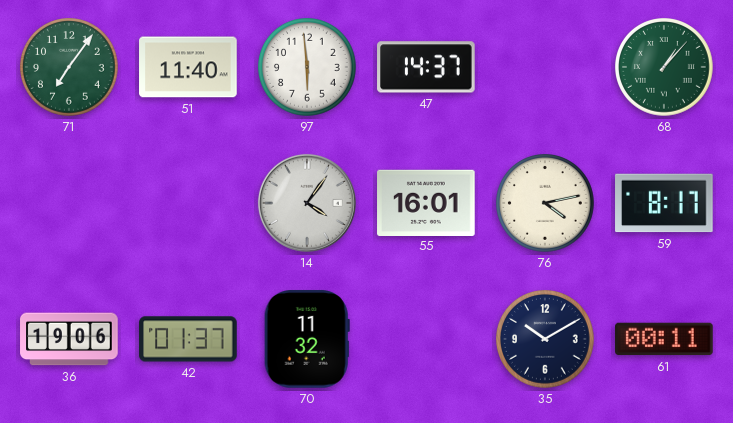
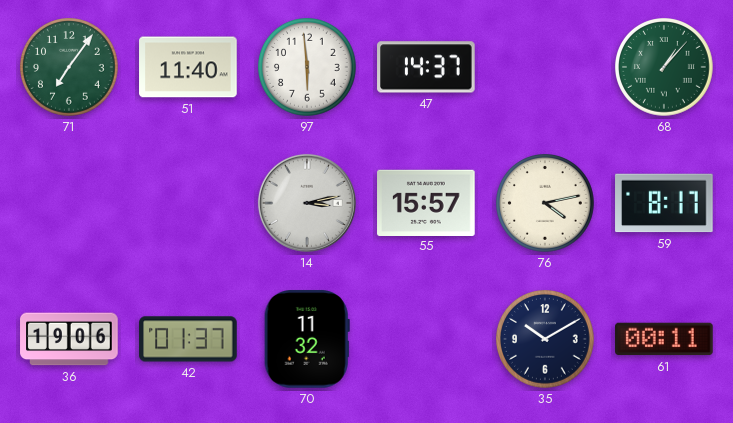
14: 4:06 -> 3:13 (307, 203)
55: 16:01 -> 15:57 (426, 202)
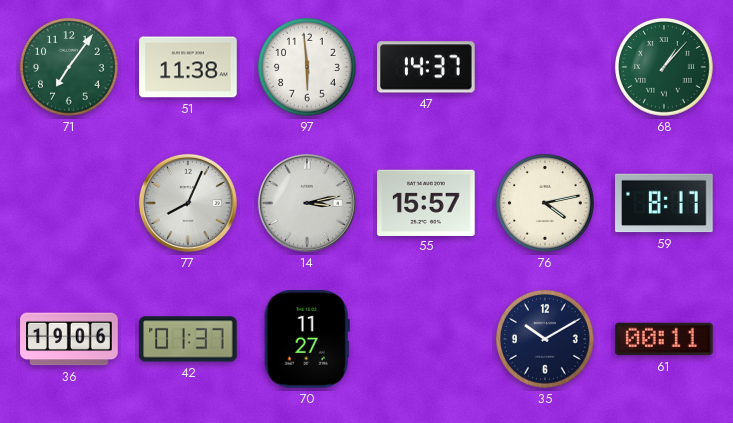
51: 11:40 -> 11:38 (188, 67)
77: none -> 8:04 (188, 203)
70: 11:32 -> 11:27 (307, 339)
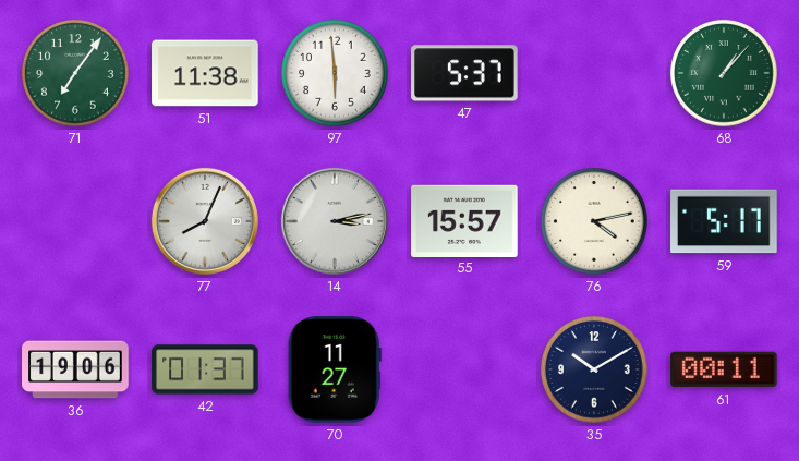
47: 14:37 -> 5:37 (464, 73)
59: 8:17 -> 5:17 (724, 221)
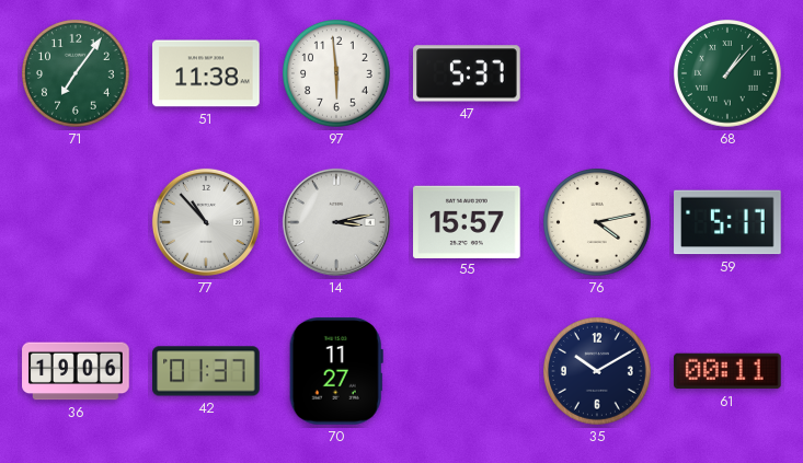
77: 8:04 -> 10:53 (206, 222)
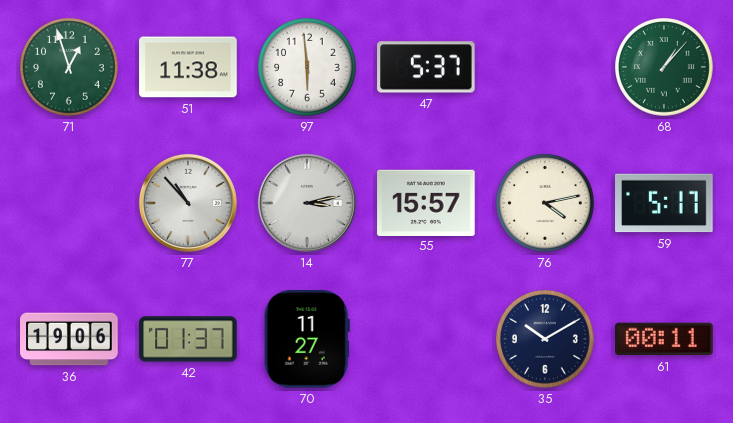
71: 7:06 -> 12:57 (70, 68)
